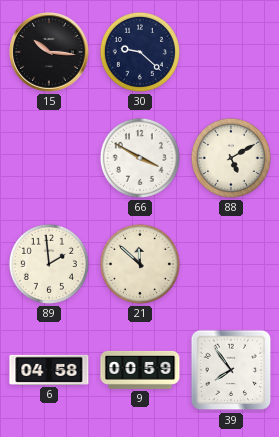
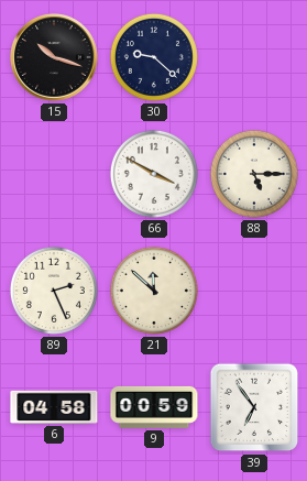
15: 10:16 -> 10:18 (54, 57)
88: 5:10 -> 5:15 (254, 174)
89: 1:59 -> 2:26 (54, 291)
39: 7:54 -> 6:54 (254, 407)
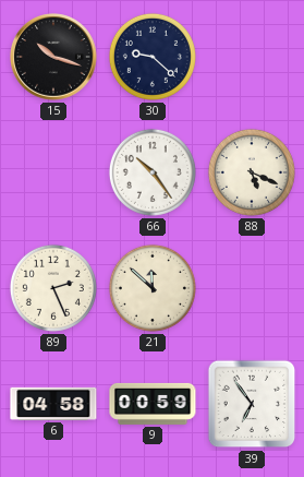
66: 3:50 -> 10:24 (153, 172)
88: 5:15 -> 5:19 (252, 172)
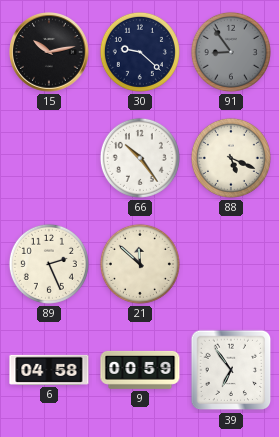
15: 10:18 -> 10:13 (49, 52)
91: none -> 8:54 (231, 52)
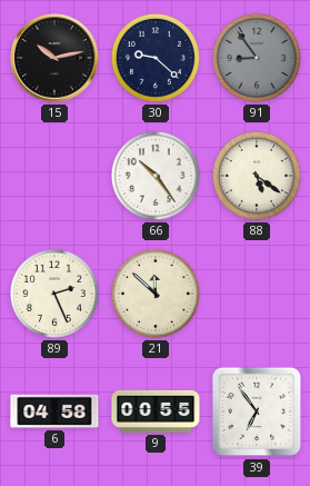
88: 5:19 -> 5:21 (257, 176)
9: 00:59 -> 00:55 (156, 411)
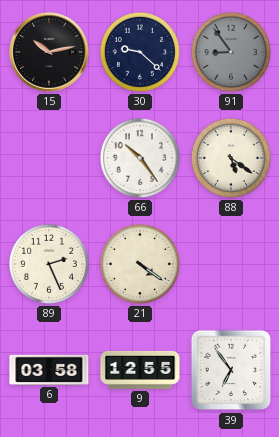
21: 11:52 -> 4:21 (140, 264)
6: 04:58 -> 03:58 (49, 370)
9: 00:55 -> 12:55 (140, 370)
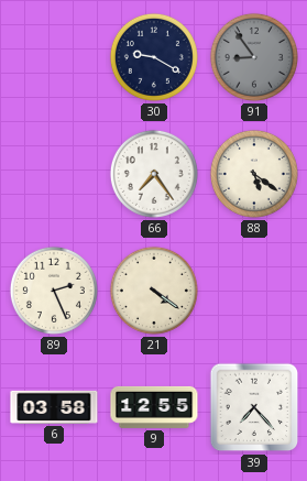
15: 10:13 -> none (49, 52)
30: 9:22 -> 9:20 (154, 57)
66: 10:24 -> 7:24 (154, 174)
39: 6:54 -> 7:23 (254, 407)
